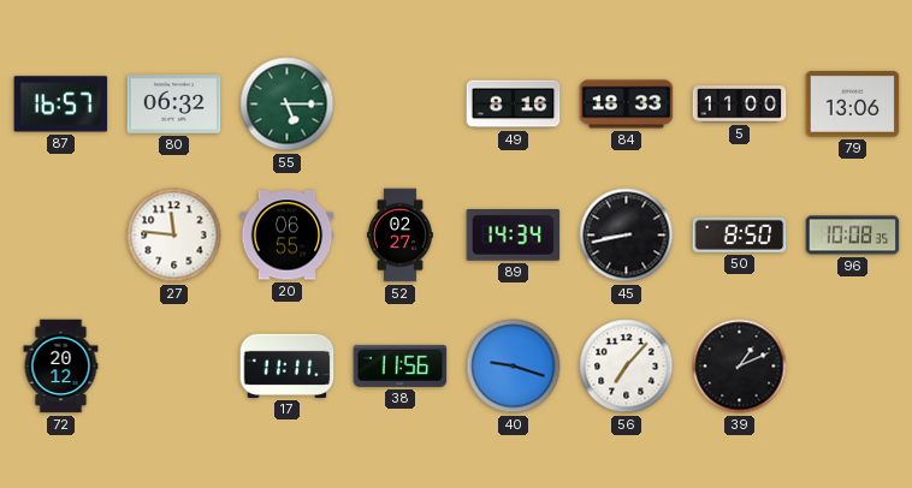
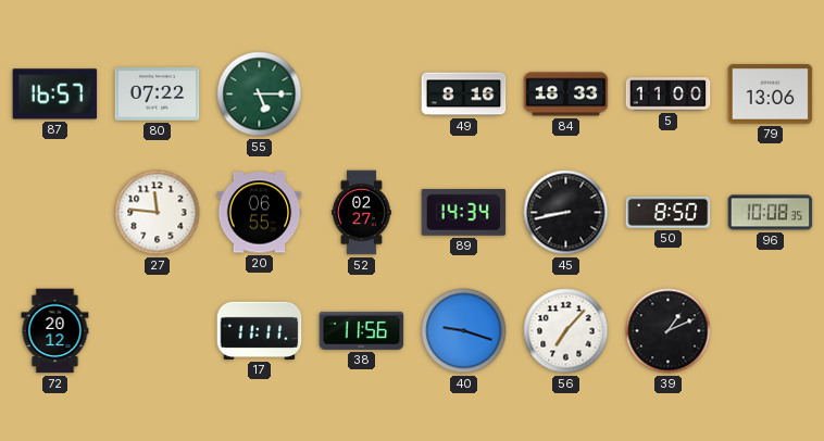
80: 06:32 -> 07:22 (158, 94)
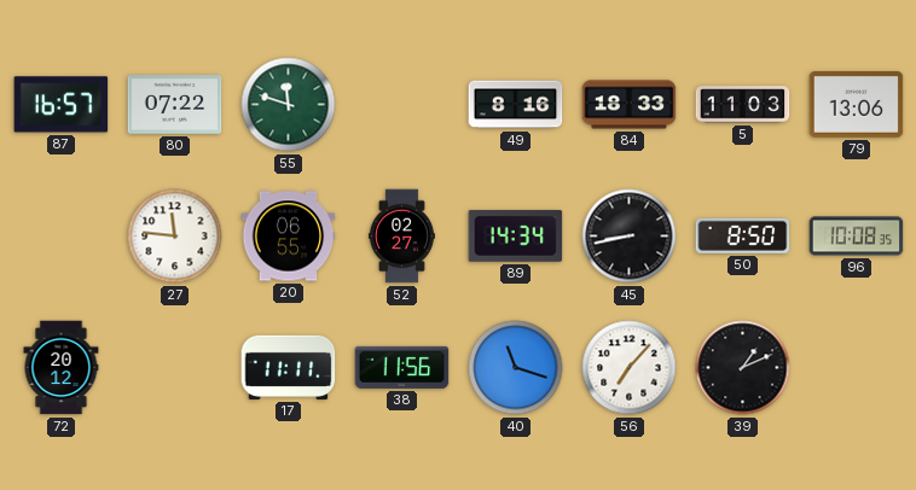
55: 5:15 -> 11:48 (289, 105)
5: 11:00 -> 11:03 (743, 105)
40: 9:18 -> 11:18 (516, 368)
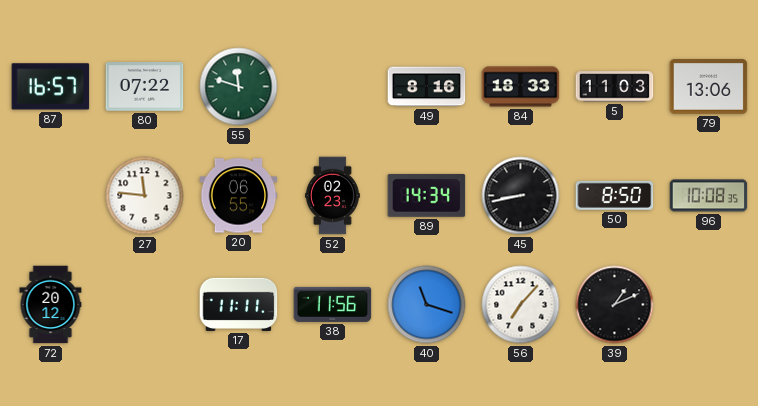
52: 02:27 -> 02:23 (332, 196)
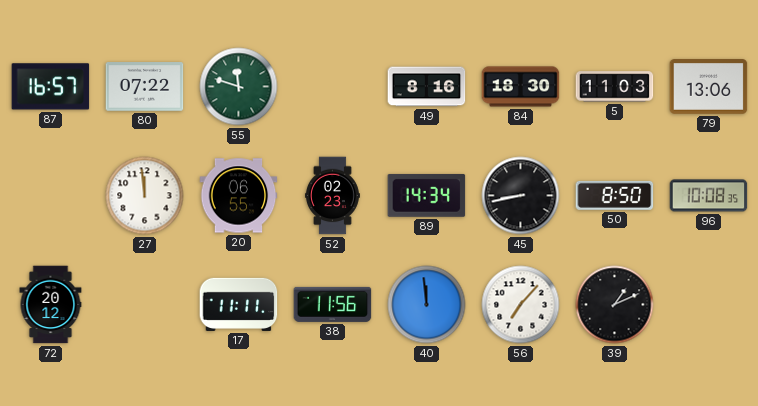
84: 18:33 -> 18:30 (521, 87)
27: 11:46 -> 11:59 (145, 196)
40: 11:18 -> 11:59 (427, 305)
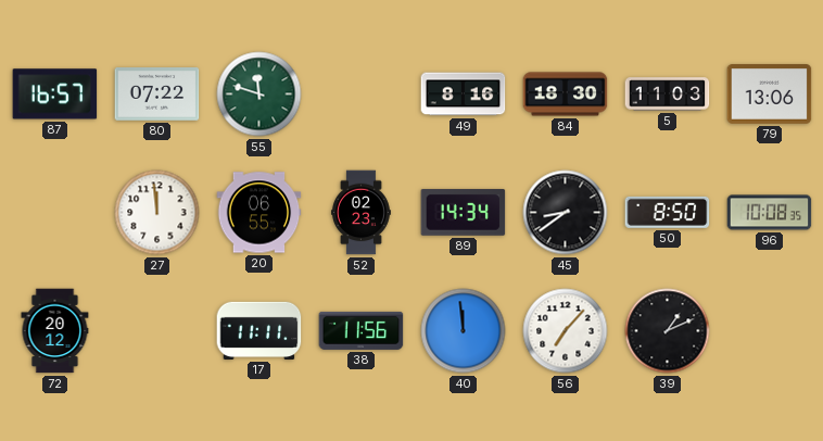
45: 8:43 -> 8:39 (566, 213)
